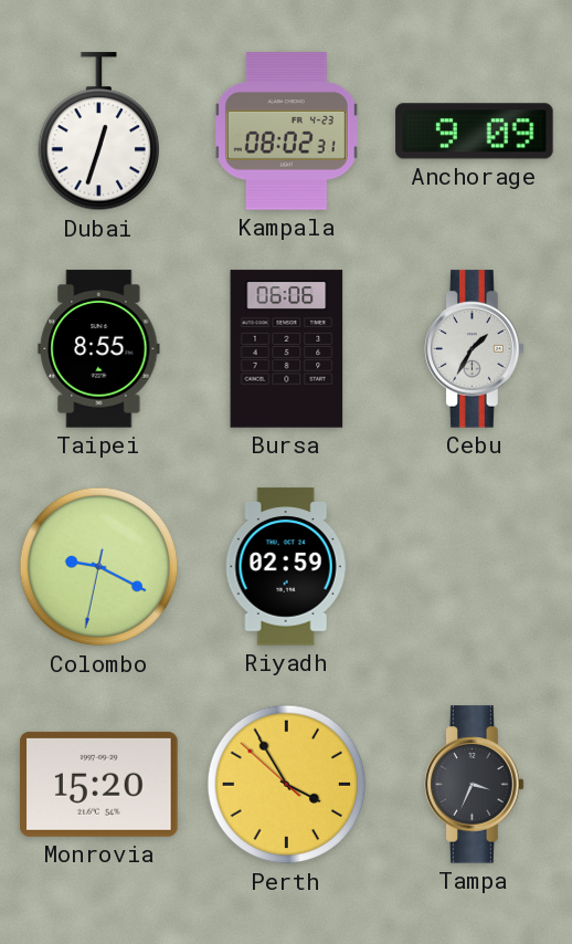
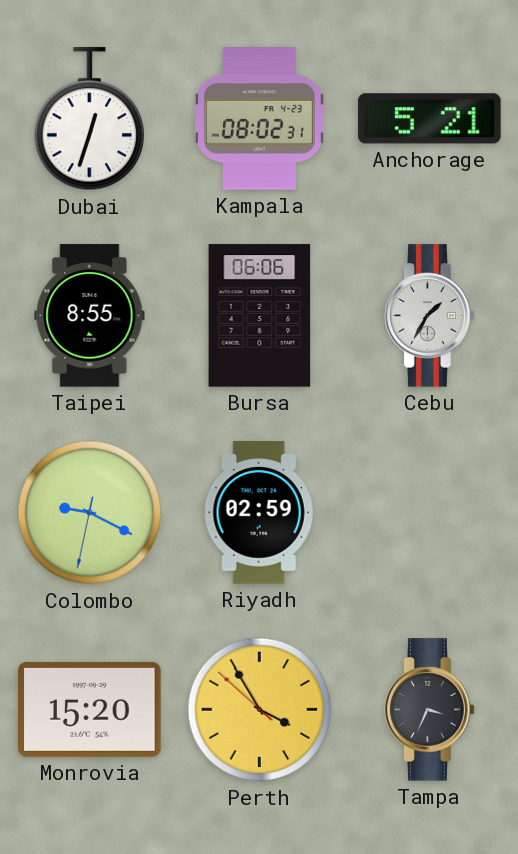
Anchorage: 9:09 -> 5:21 (430, 119)
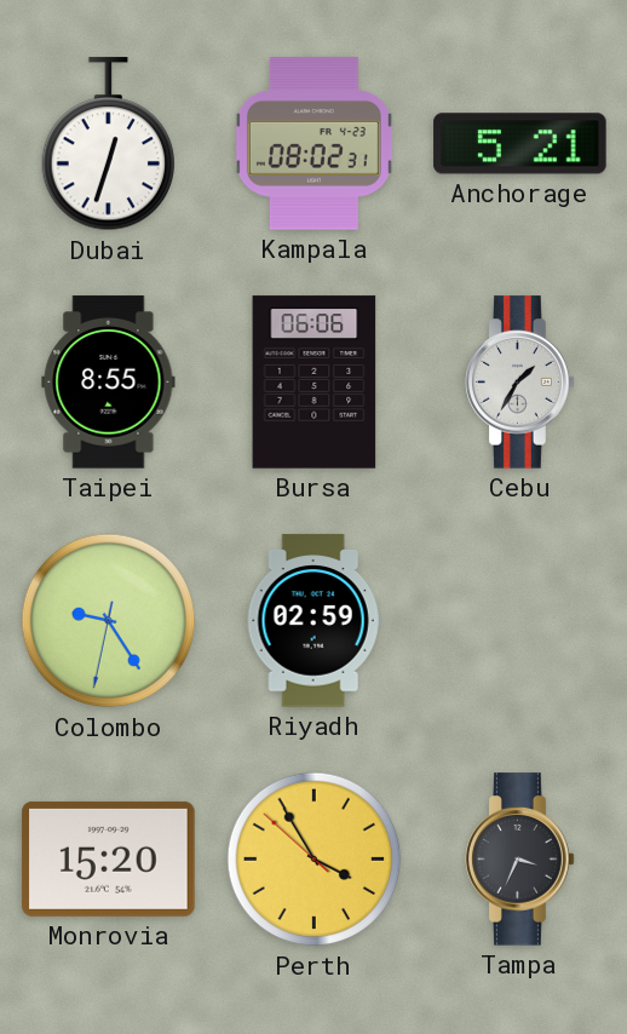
Colombo: 9:19 -> 9:24 (109, 621)
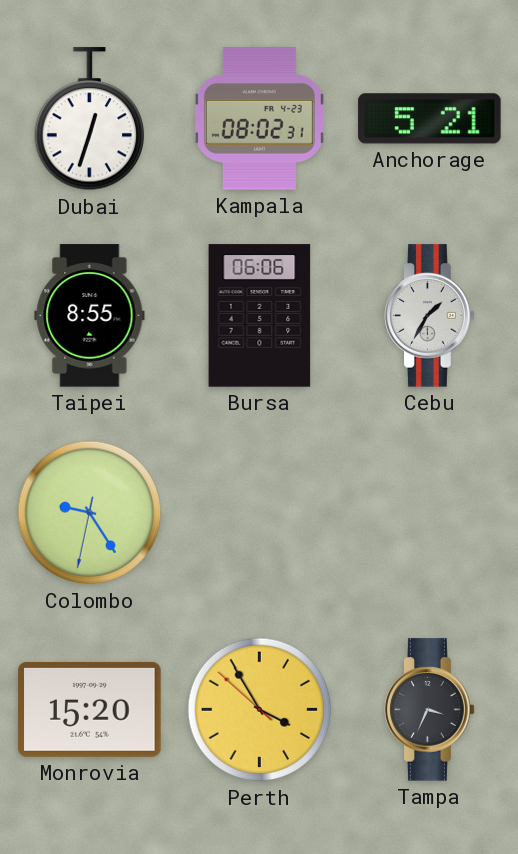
Riyadh: 02:59 -> none (313, 621)
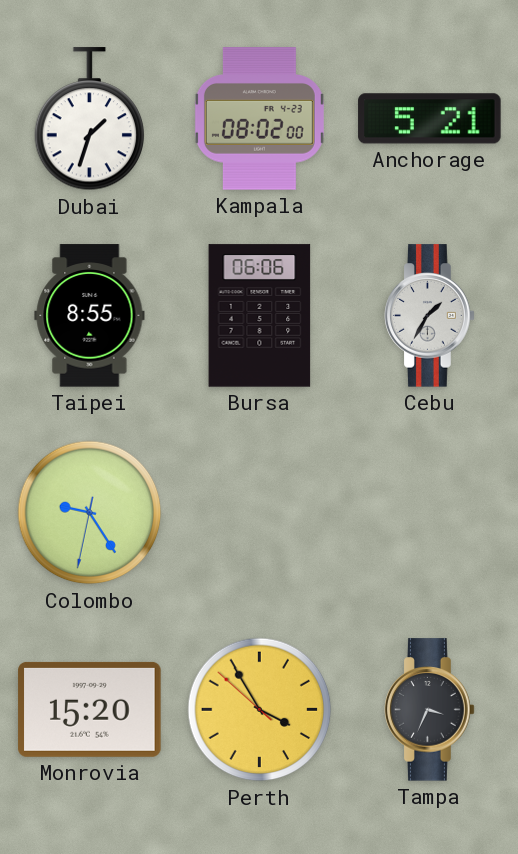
Dubai: 12:33 -> 1:33 (89, 119)
Kampala: 08:02:31 -> 08:02:00 (259, 119)
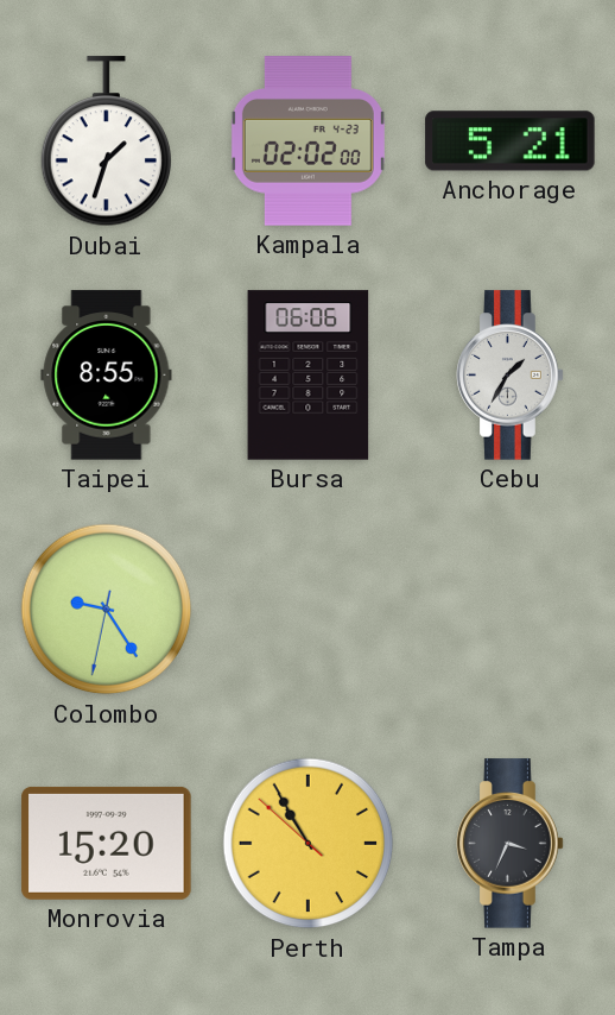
Kampala: 08:02 -> 02:02 (307, 141)
Perth: 3:54 -> 10:54 (309, 844)
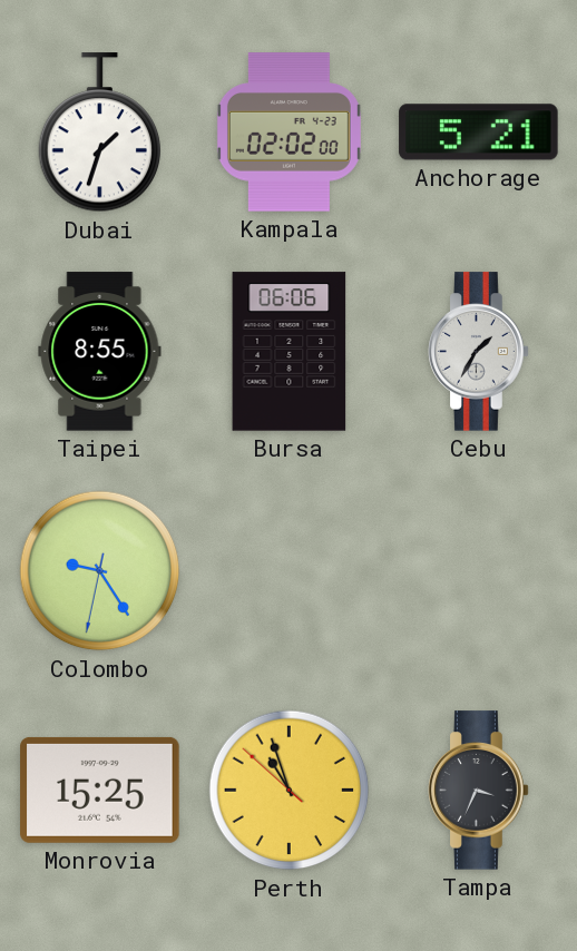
Monrovia: 15:20 -> 15:25 (100, 790)
Perth: 10:54 -> 10:56 (290, 791)
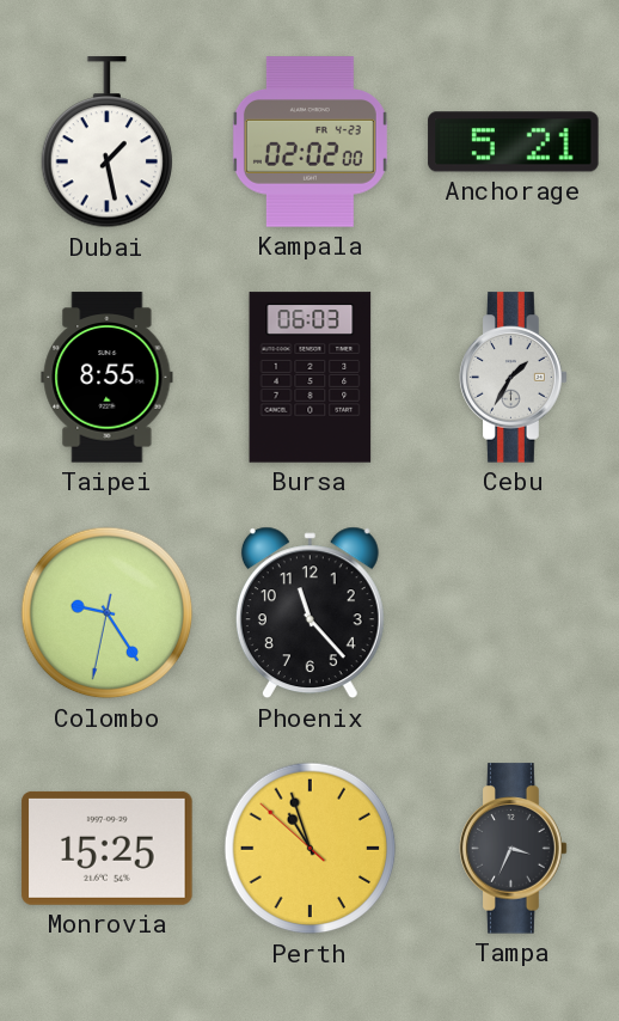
Dubai: 1:33 -> 1:28 (106, 142)
Bursa: 06:06 -> 06:03 (311, 378)
Phoenix: none -> 11:23 (309, 613)
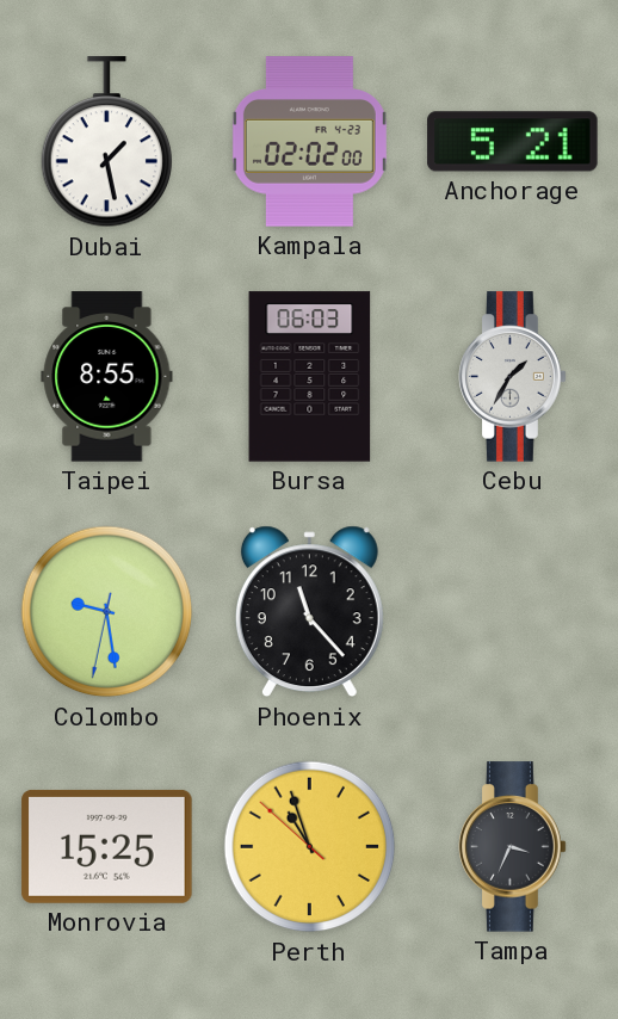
Colombo: 9:24 -> 9:28 (107, 612)
